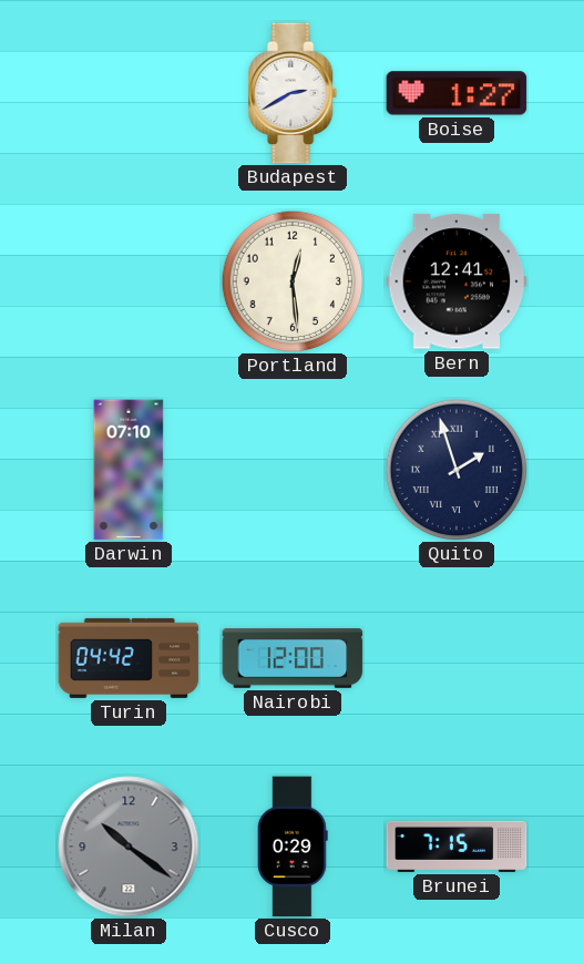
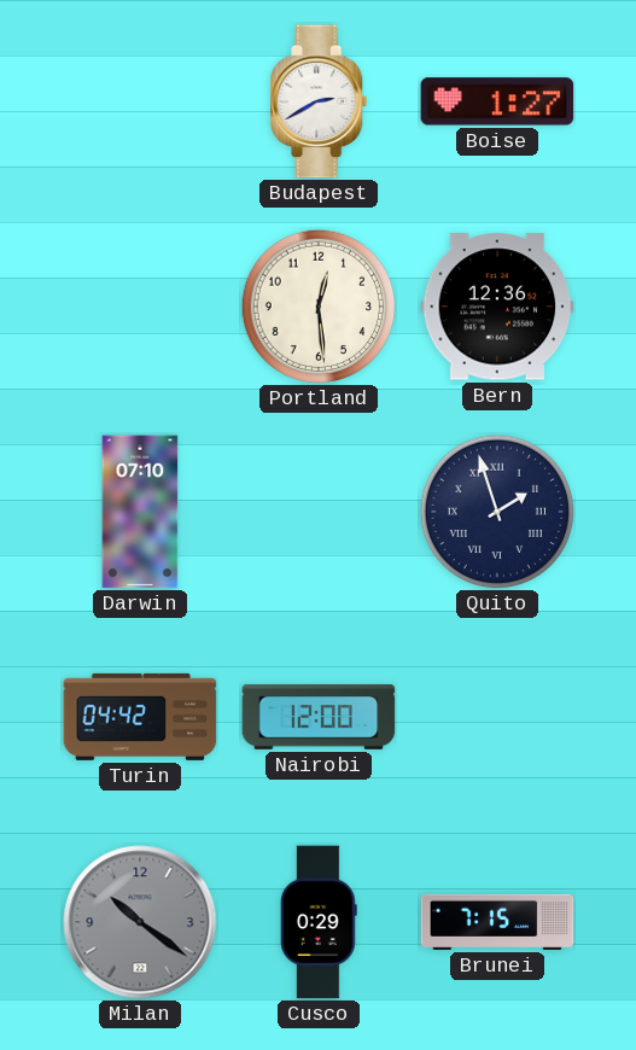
Bern: 12:41 -> 12:36 (497, 307)
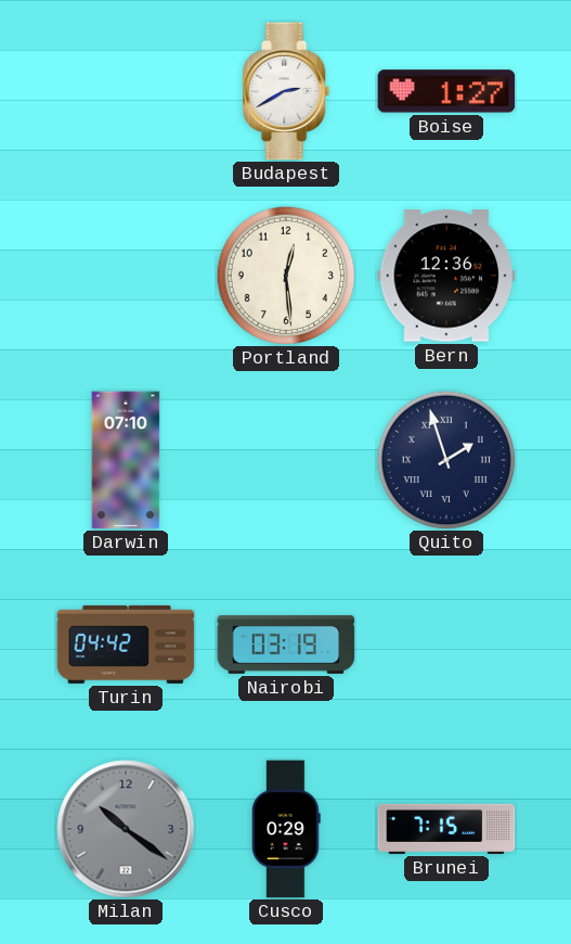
Nairobi: 12:00 -> 03:19 (286, 645)
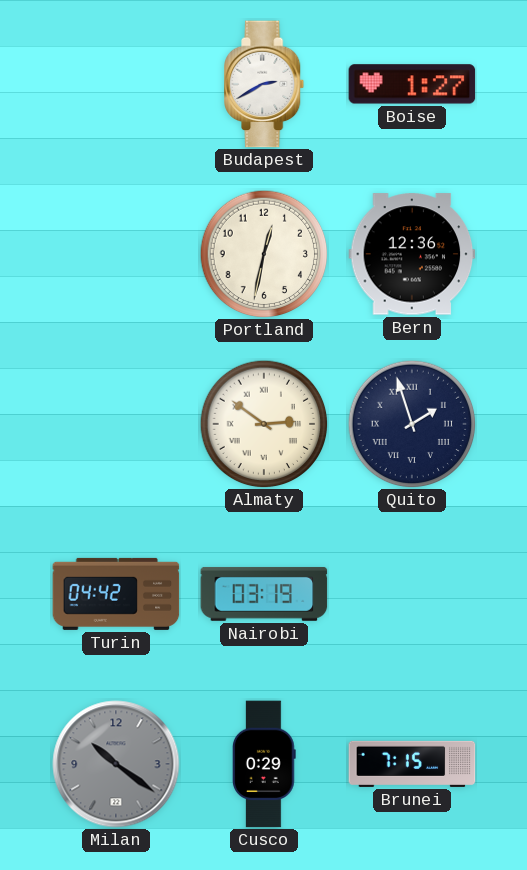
Portland: 12:29 -> 12:32 (264, 254)
Darwin: 07:10 -> none (126, 460)
Almaty: none -> 2:51 (264, 424)
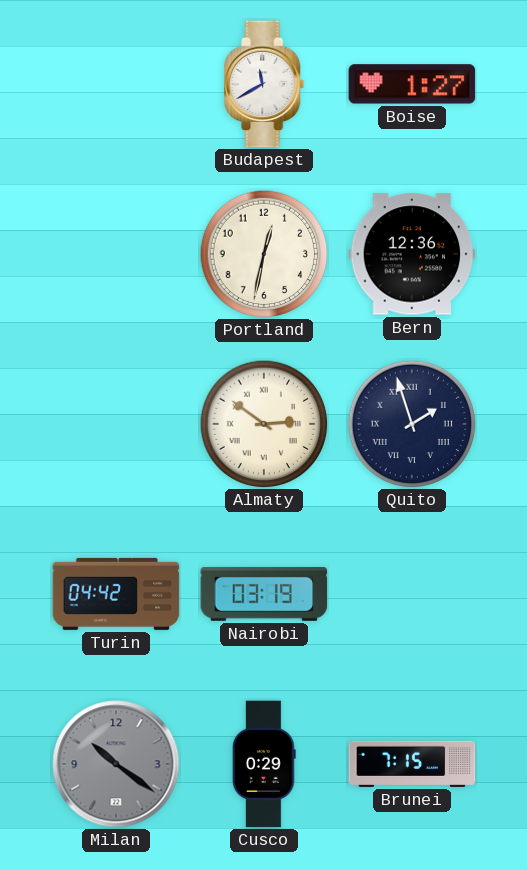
Budapest: 2:40 -> 11:40 (265, 84)
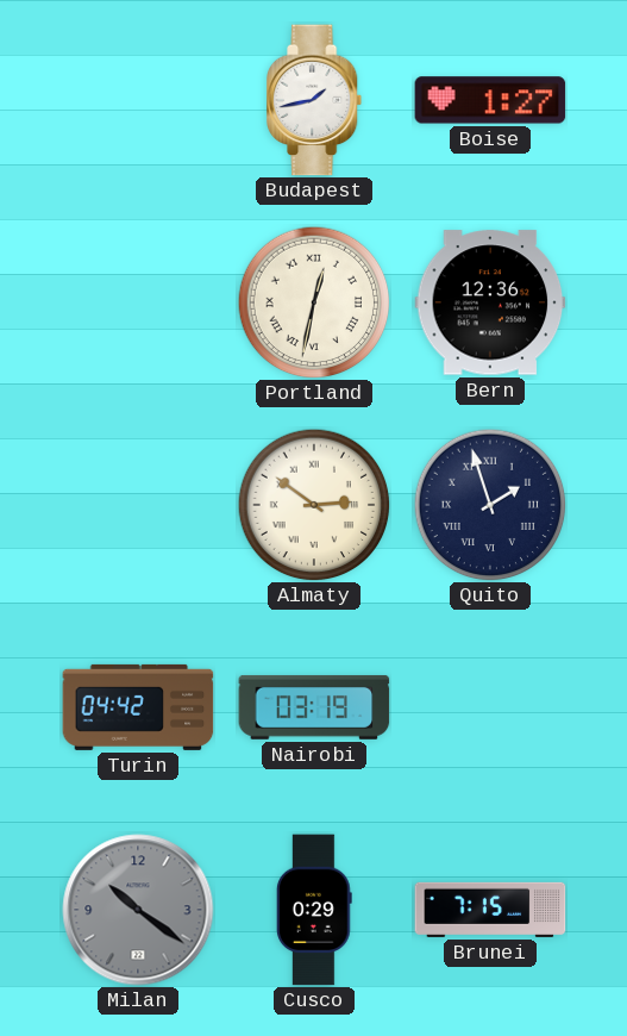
Budapest: 11:40 -> 1:43 (315, 100)
Portland numerals: Arabic -> Roman (314, 302)
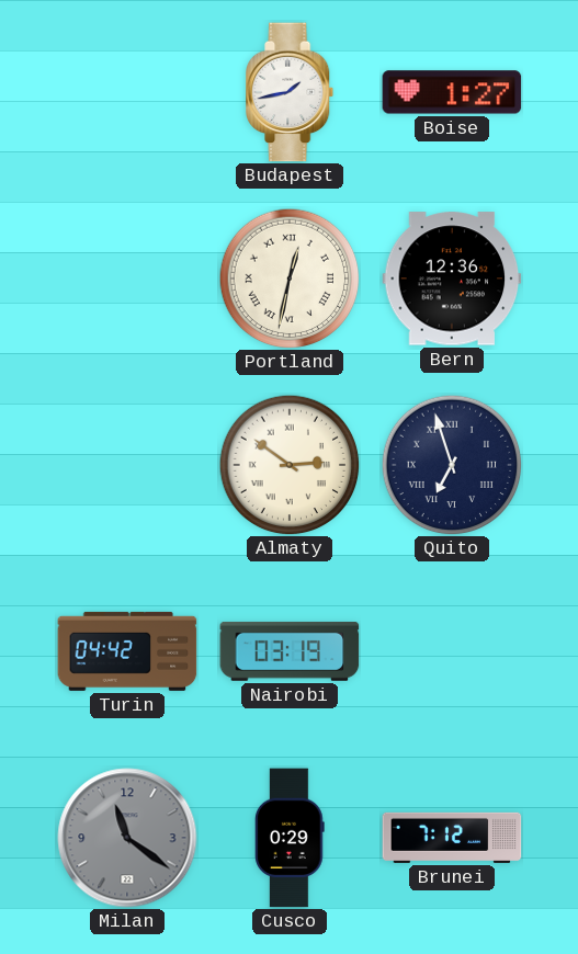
Quito: 1:57 -> 6:57 (452, 465)
Milan: 10:21 -> 11:21 (127, 838)
Brunei: 7:15 -> 7:12 (452, 838)
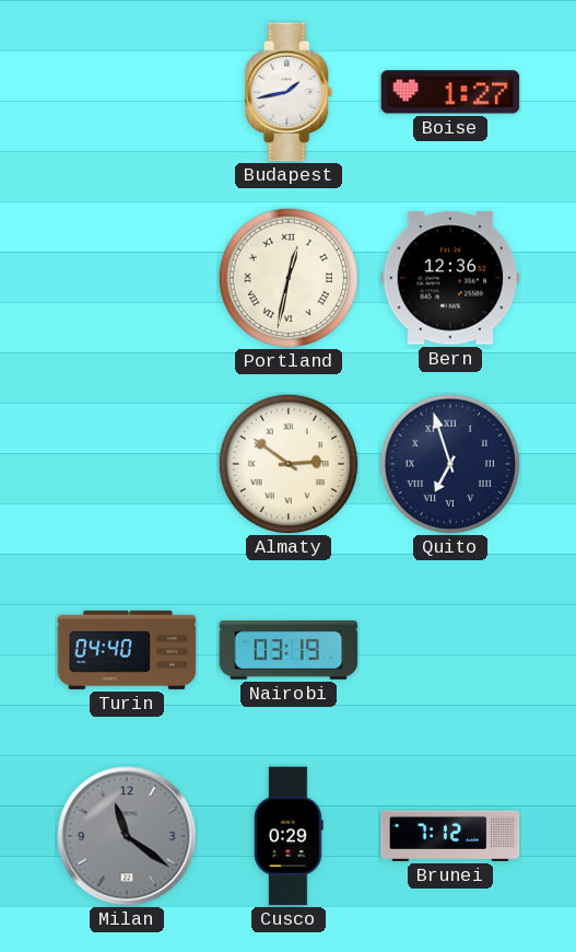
Turin: 04:42 -> 04:40 (127, 650)
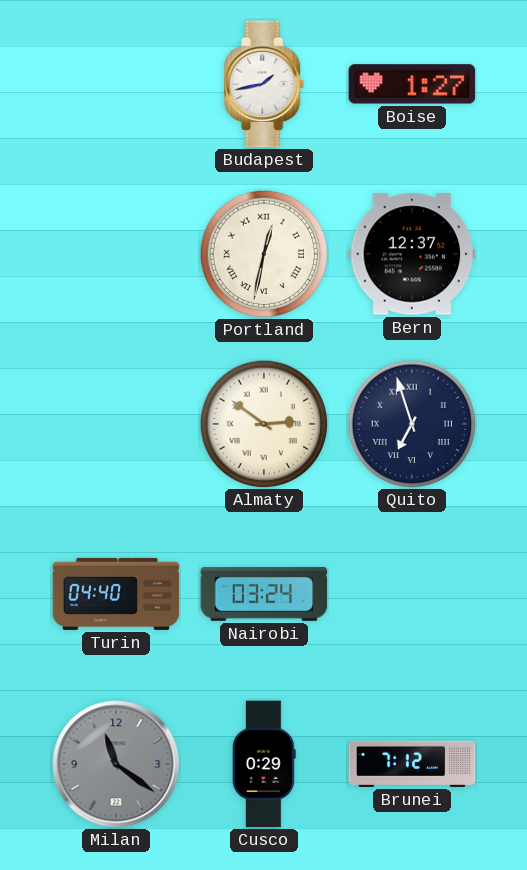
Bern: 12:36 -> 12:37 (412, 254)
Nairobi: 03:19 -> 03:24 (264, 594)
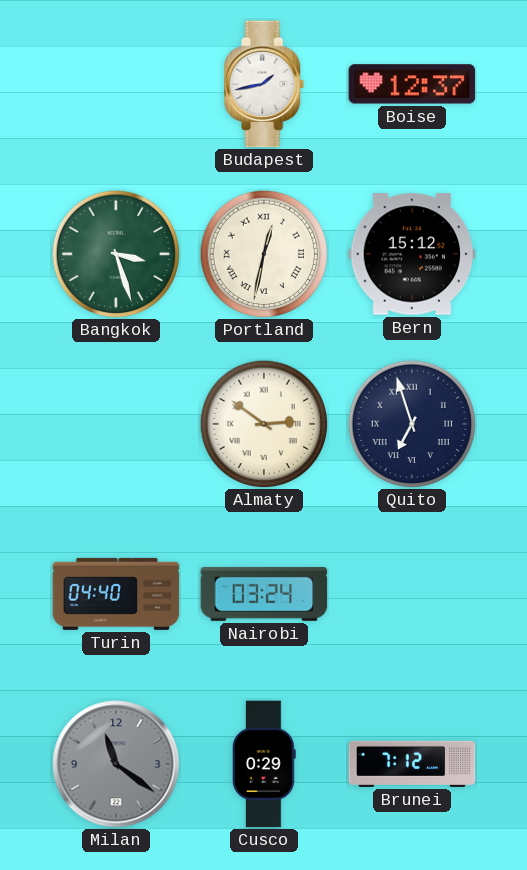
Boise: 1:27 -> 12:37 (412, 84)
Bangkok: none -> 3:27 (116, 254)
Bern: 12:37 -> 15:12 (412, 254)
